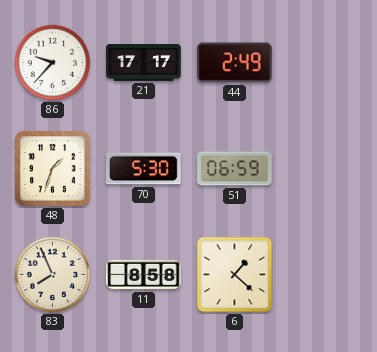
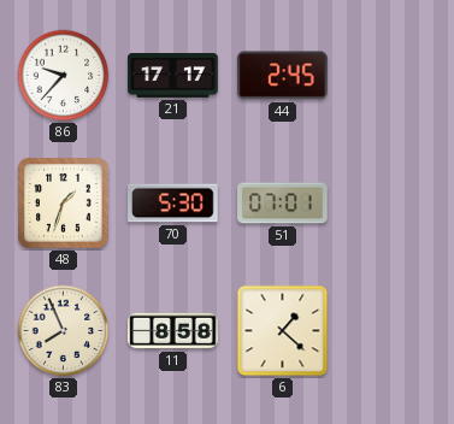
44: 2:49 -> 2:45 (283, 76)
51: 06:59 -> 07:01 (283, 204)
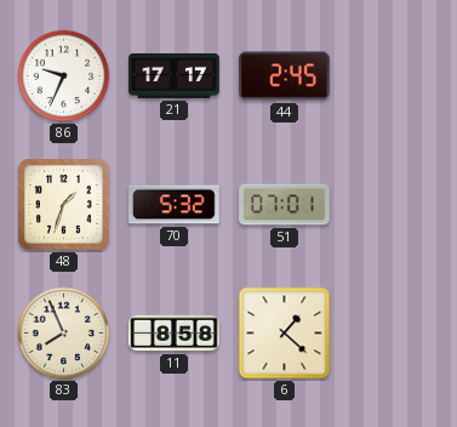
86: 9:37 -> 9:34 (64, 76)
70: 5:30 -> 5:32 (175, 205)
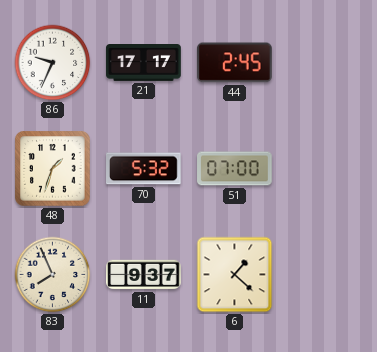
51: 07:01 -> 07:00 (235, 169)
11: 8:58 -> 9:37 (144, 275)
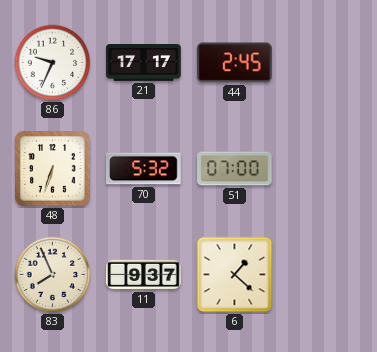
48: 1:33 -> 6:33 (53, 169)
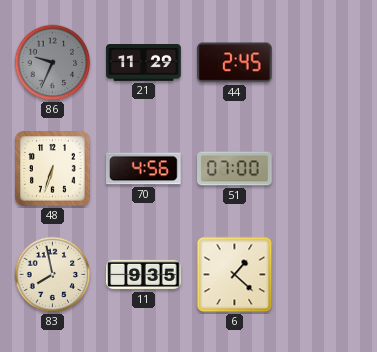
86 dial: white -> grey (53, 63)
21: 17:17 -> 11:29 (144, 63)
70: 5:32 -> 4:56 (144, 169)
83: 7:56 -> 7:58 (53, 275)
11: 9:37 -> 9:35 (144, 275)
